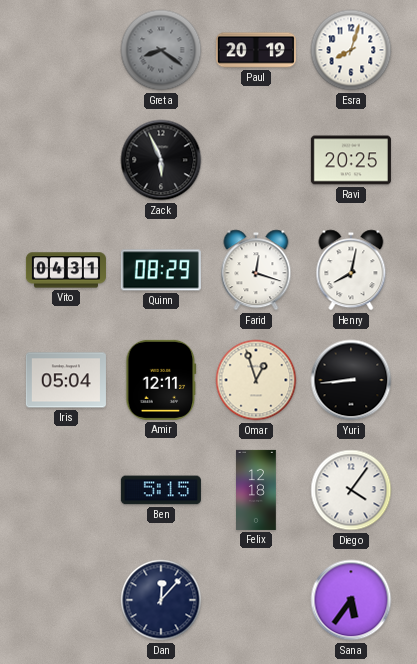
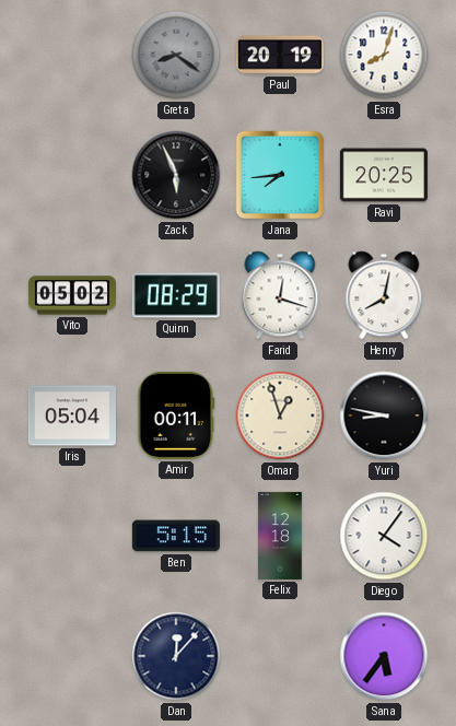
Jana: none -> 7:44 (280, 175)
Vito: 04:31 -> 05:02 (72, 295)
Amir: 12:11 -> 00:11 (176, 415)
Yuri: 8:44 -> 8:47 (384, 415)
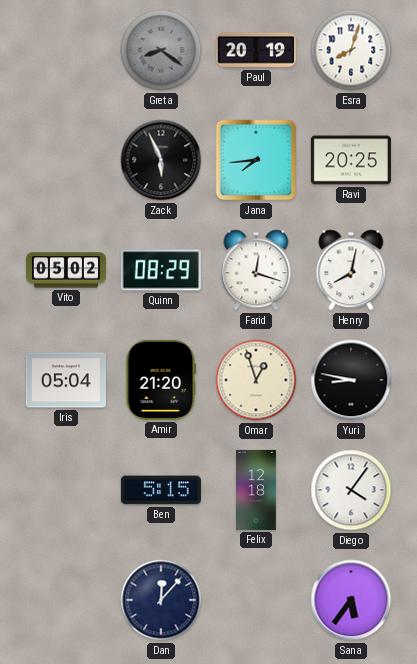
Amir: 00:11 -> 21:20 (161, 380)
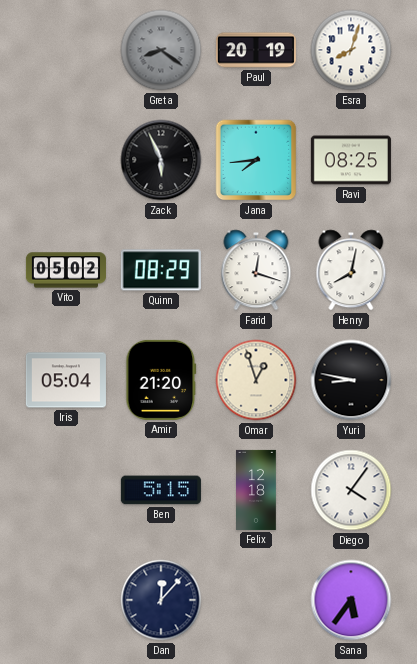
Ravi: 20:25 -> 08:25 (351, 160)
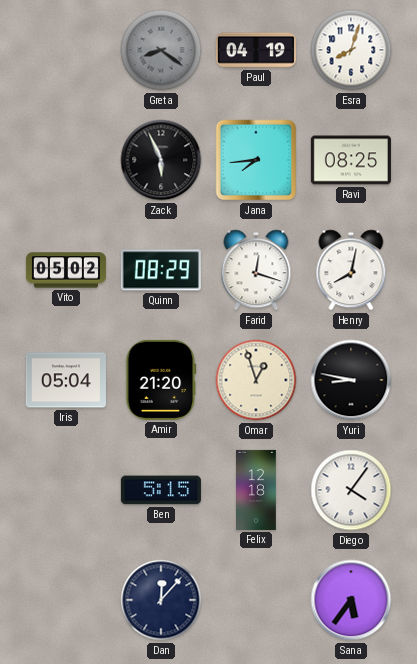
Paul: 20:19 -> 04:19 (256, 50)
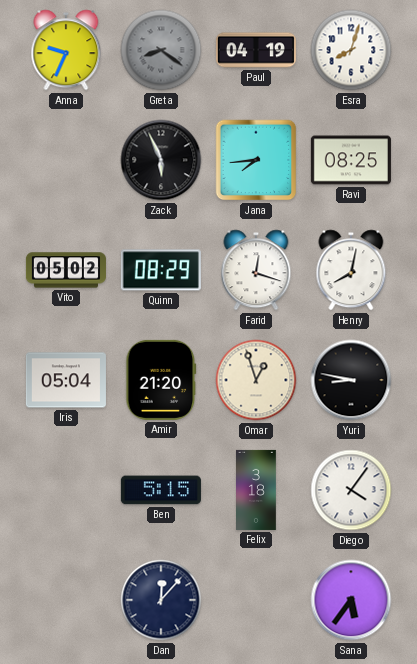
Anna: none -> 9:34 (66, 50)
Felix: 12:18 -> 3:18 (256, 490)
